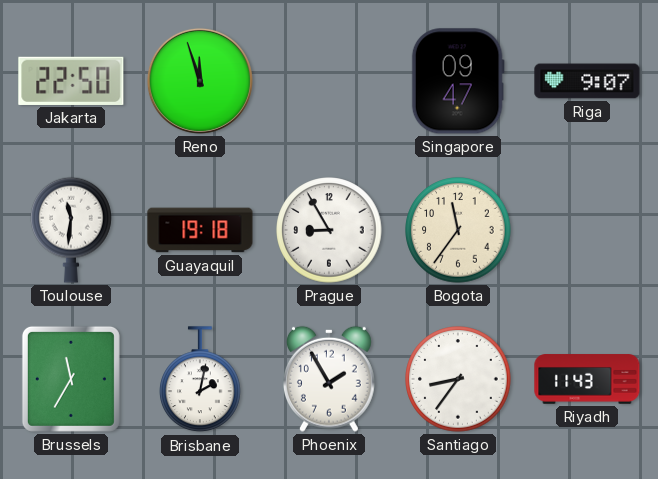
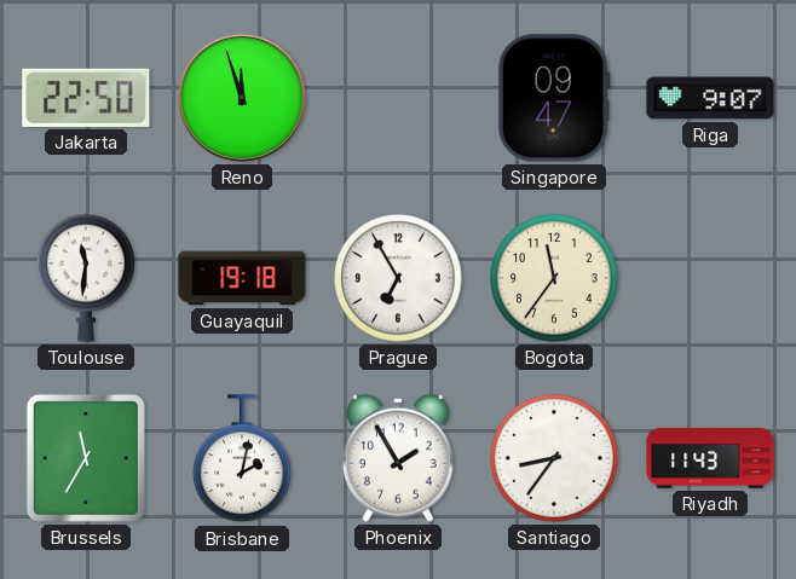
Prague: 8:55 -> 6:55 (398, 278)
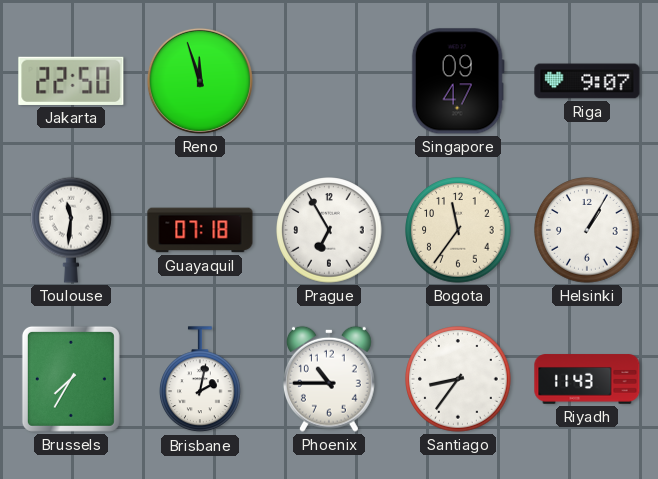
Guayaquil: 19:18 -> 07:18 (200, 230)
Helsinki: none -> 1:05 (587, 230)
Brussels: 11:35 -> 7:35 (71, 379)
Phoenix: 1:55 -> 10:45 (329, 379)
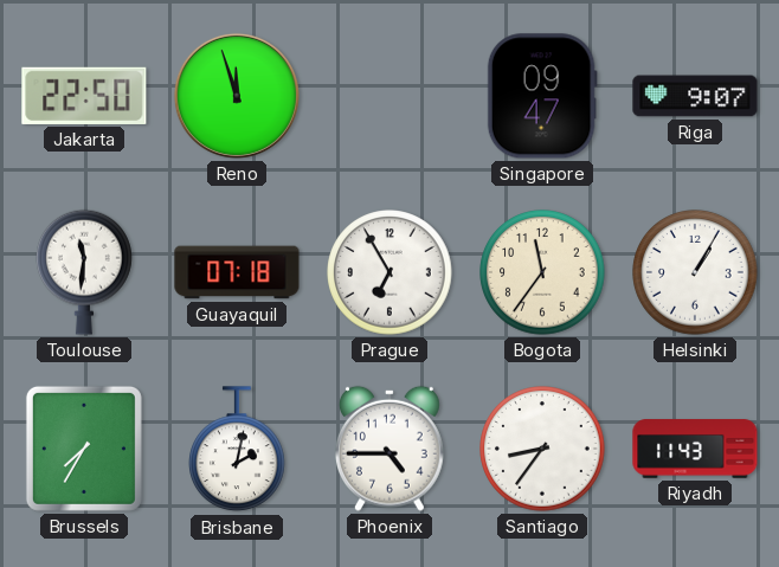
Phoenix: 10:45 -> 4:45 (389, 449)
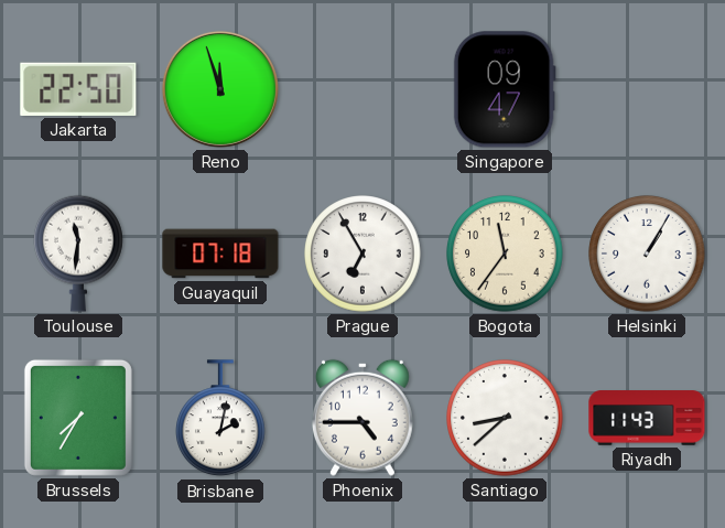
Riga: 9:07 -> none (695, 96)
Santiago: 8:36 -> 8:38 (505, 418)
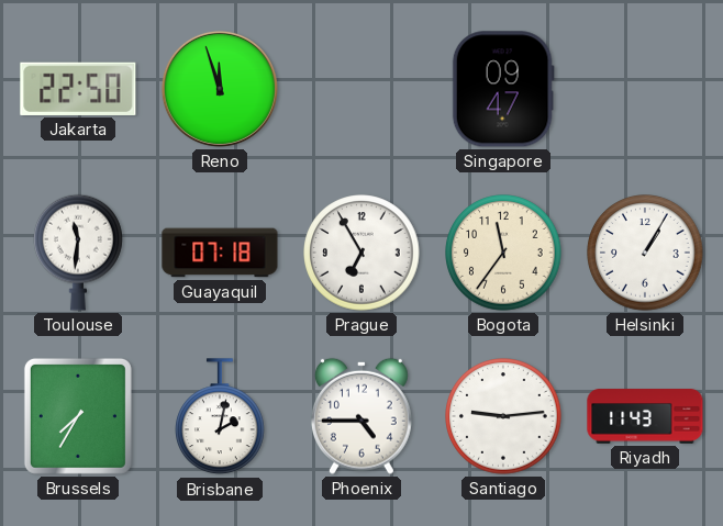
Santiago: 8:38 -> 9:14 (503, 416)
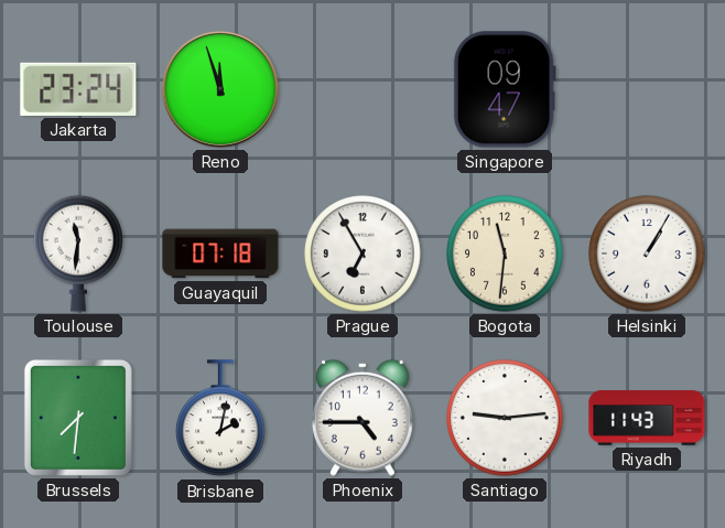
Jakarta: 22:50 -> 23:24 (78, 89)
Bogota: 11:36 -> 11:31 (505, 254)
Brussels: 7:35 -> 7:31 (78, 418)
